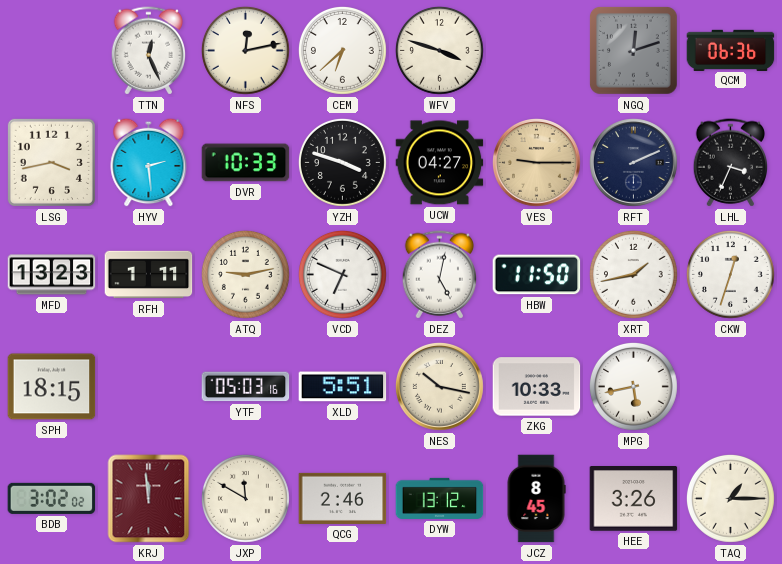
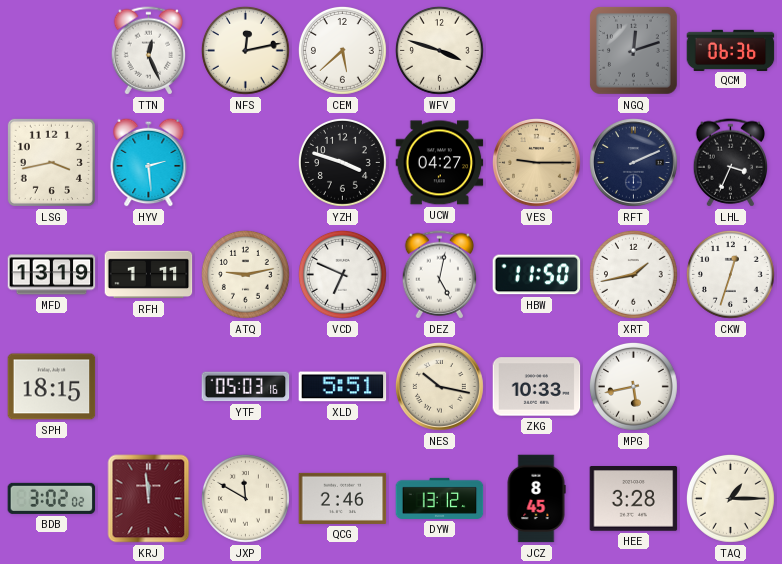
CEM: 6:38 -> 5:38 (343, 51)
DVR: 10:33 -> none (246, 163)
MFD: 13:23 -> 13:19 (52, 275)
HEE: 3:26 -> 3:28 (634, 499)
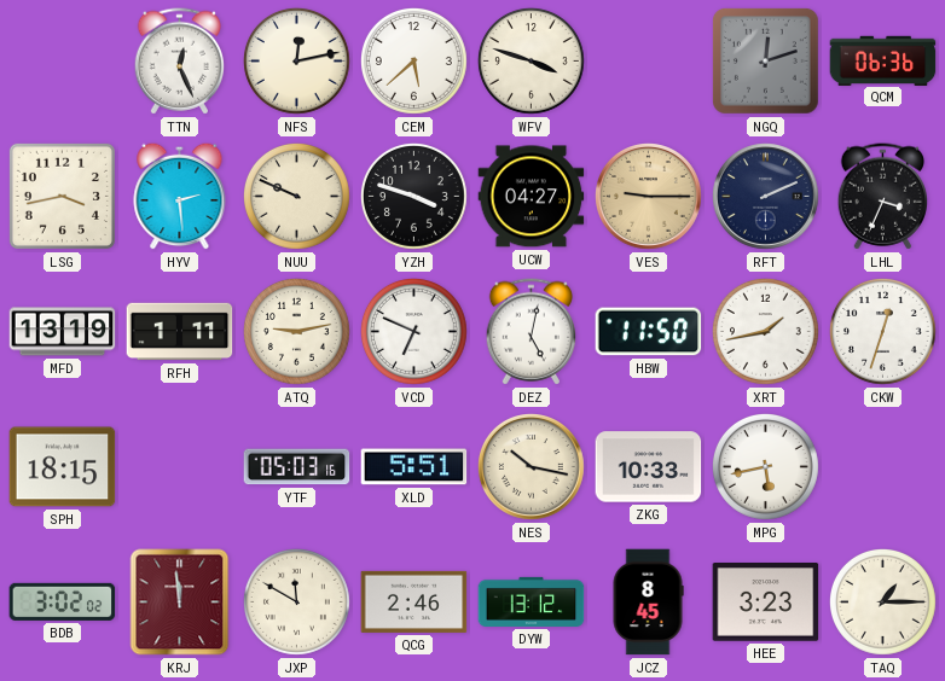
NUU: none -> 9:49 (297, 197)
HEE: 3:28 -> 3:23 (766, 603)
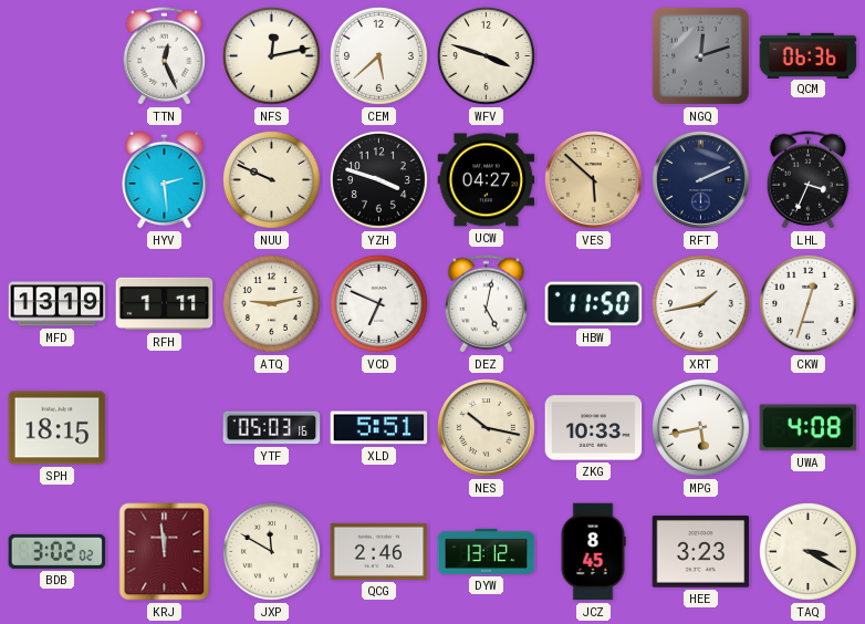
LSG: 3:43 -> none (62, 196)
VES: 9:15 -> 5:52 (594, 180)
UWA: none -> 4:08 (809, 428)
TAQ: 1:15 -> 3:20 (809, 552)
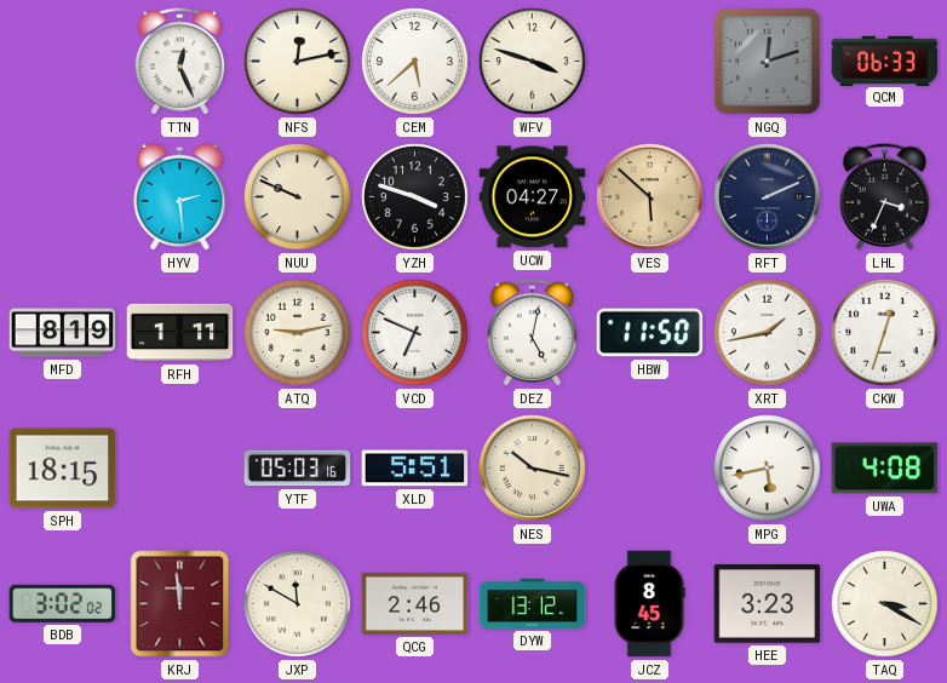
QCM: 06:36 -> 06:33 (885, 61)
MFD: 13:19 -> 8:19 (63, 333)
ZKG: 10:33 -> none (594, 428)
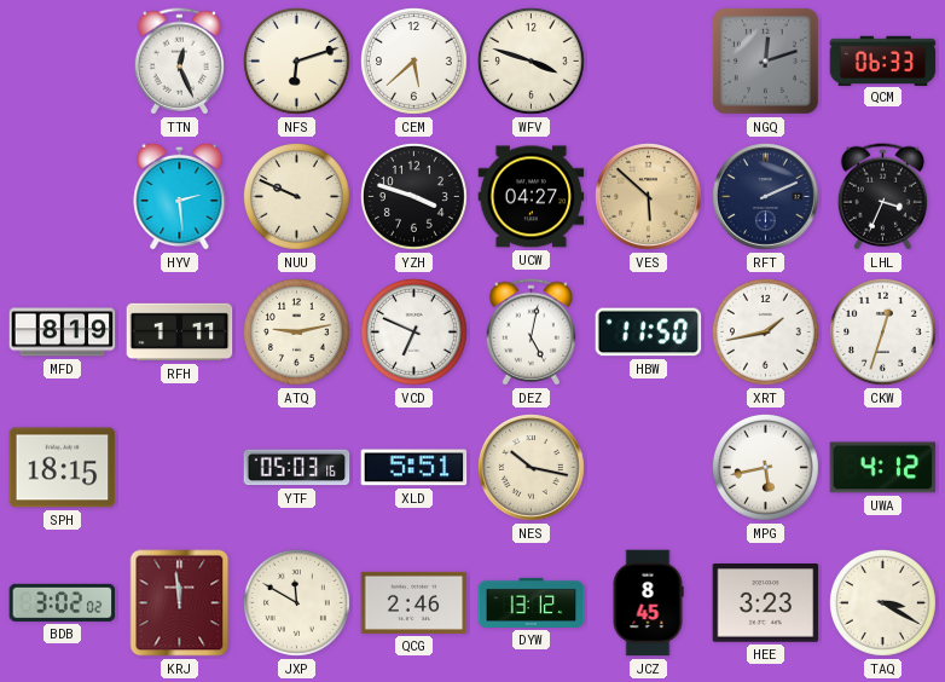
NFS: 12:13 -> 6:12 (297, 62)
UWA: 4:08 -> 4:12 (883, 468)
